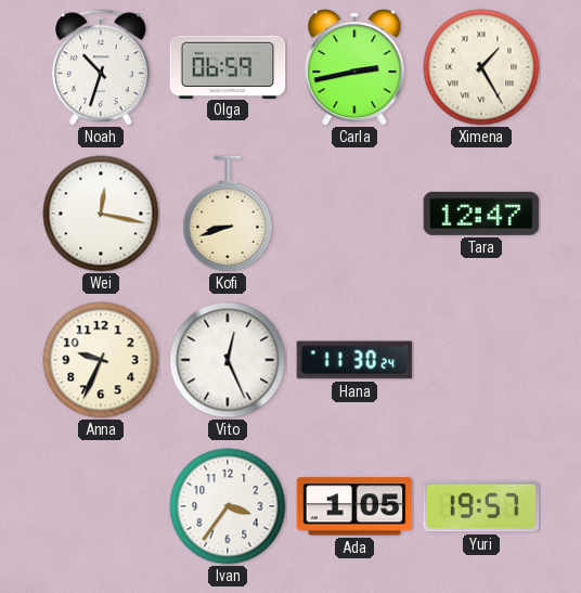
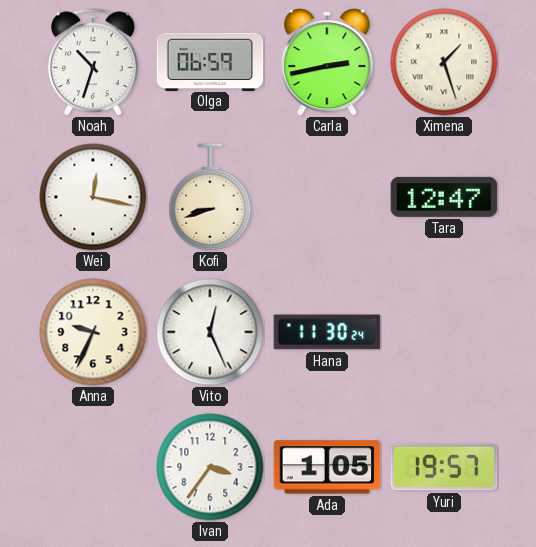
Ximena: 1:25 -> 1:27 (444, 62)
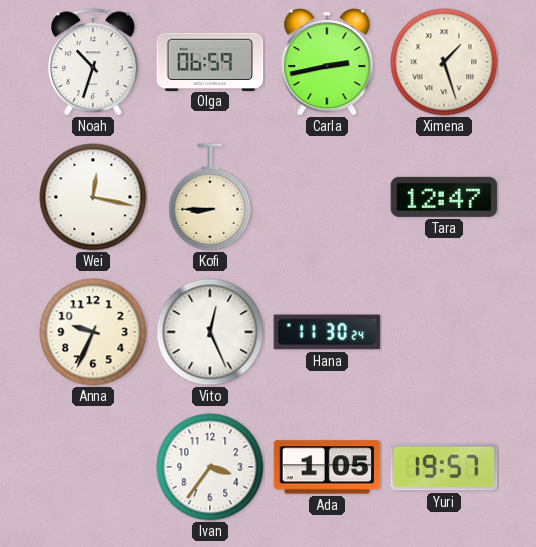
Kofi: 8:42 -> 8:45 (210, 197)
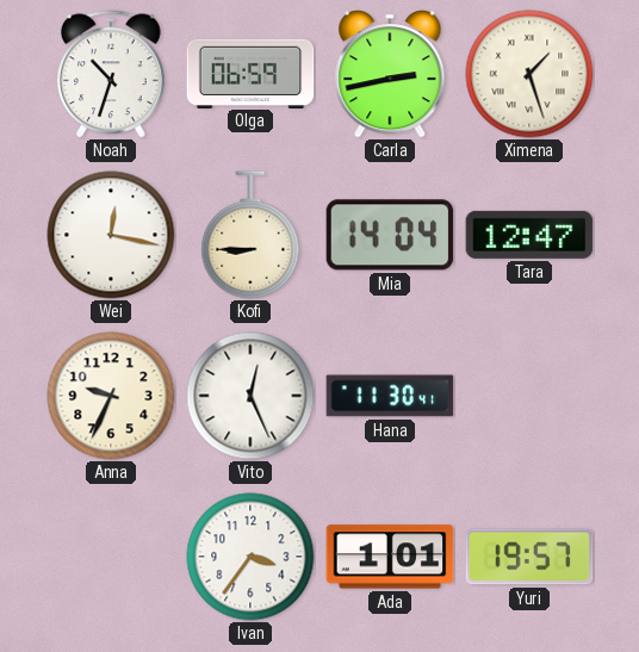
Mia: none -> 14:04 (390, 235)
Hana: 11:30:24 -> 11:30:41 (390, 396)
Ada: 1:05 -> 1:01 (390, 557)
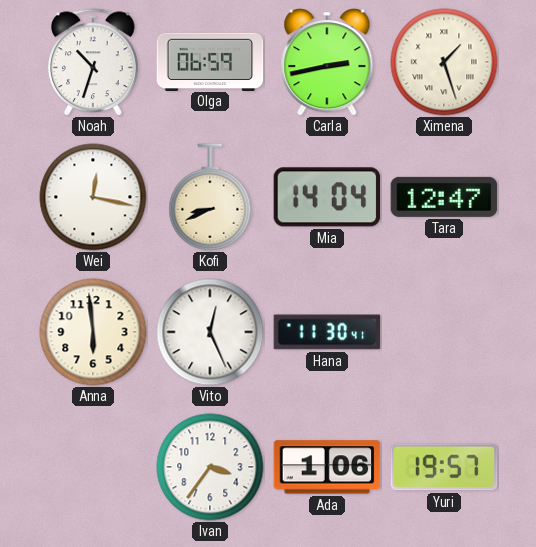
Kofi: 8:45 -> 8:41 (210, 197)
Anna: 9:34 -> 5:59 (93, 332)
Ada: 1:01 -> 1:06 (327, 467)
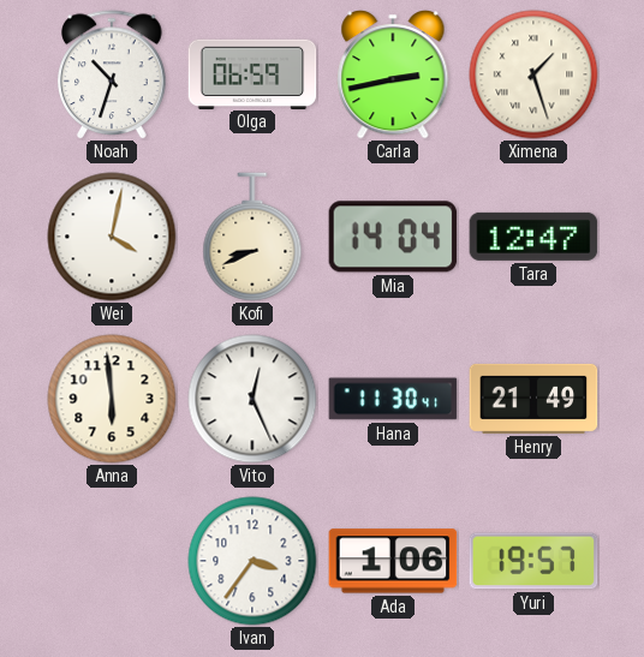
Wei: 12:17 -> 4:02 (112, 237)
Henry: none -> 21:49 (533, 399)
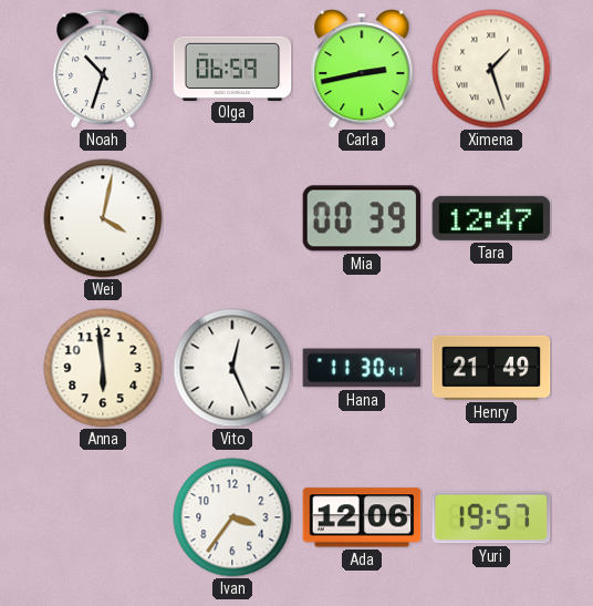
Kofi: 8:41 -> none (252, 237)
Mia: 14:04 -> 00:39 (362, 218)
Ada: 1:06 -> 12:06 (362, 517)
